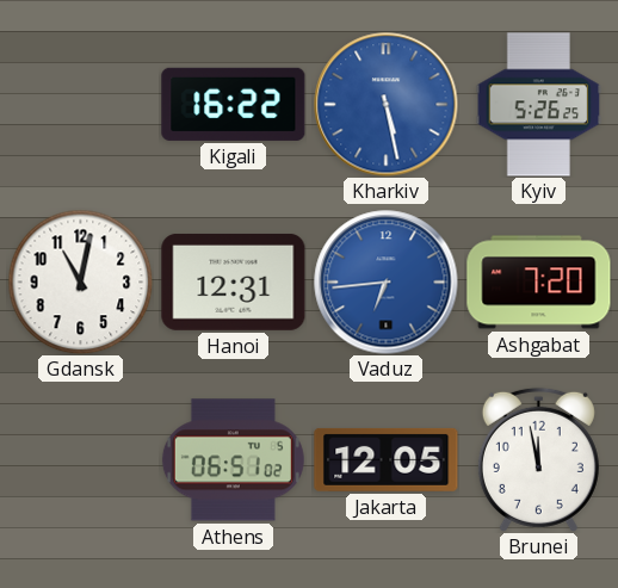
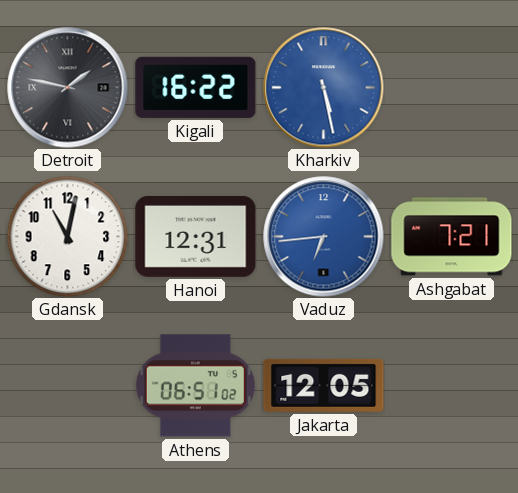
Detroit: none -> 1:47 (68, 88)
Kyiv: 5:26 -> none (539, 105)
Ashgabat: 7:20 -> 7:21 (452, 237)
Brunei: 11:58 -> none (538, 459)
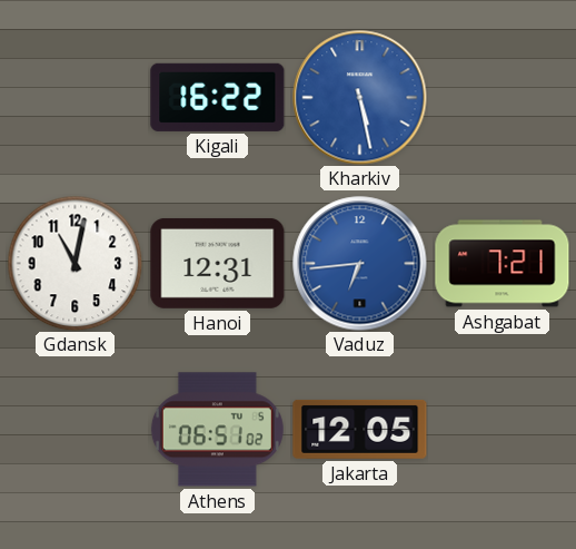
Detroit: 1:47 -> none (68, 88)
